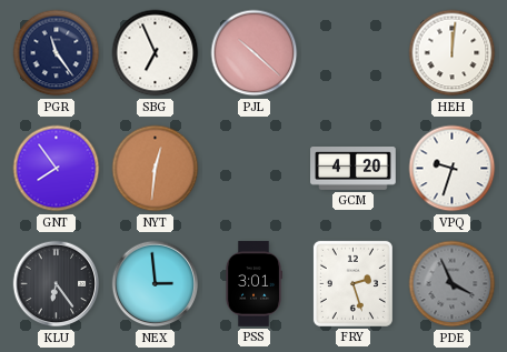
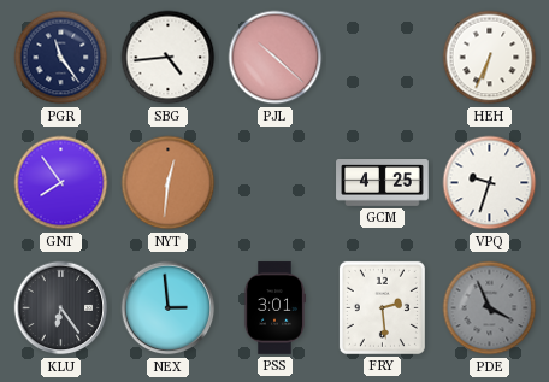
SBG: 6:56 -> 4:44 (169, 58)
HEH: 12:01 -> 6:34 (490, 58)
GCM: 4:20 -> 4:25 (383, 183)
FRY: 2:27 -> 2:29 (382, 307)
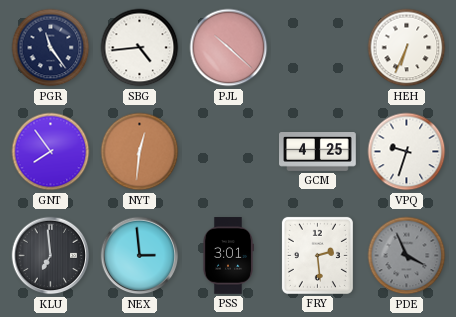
KLU: 6:24 -> 6:59 (51, 256)
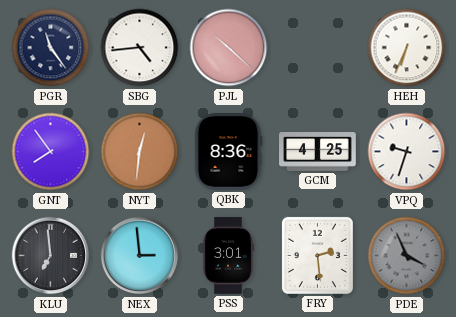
QBK: none -> 8:36 (228, 152)
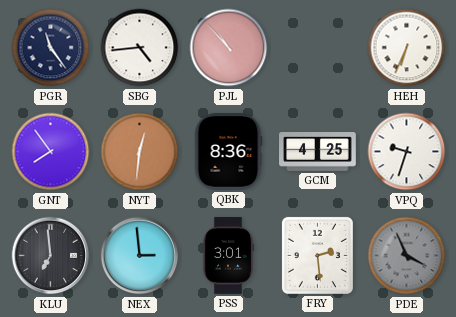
PJL: 10:22 -> 10:53 (229, 48)
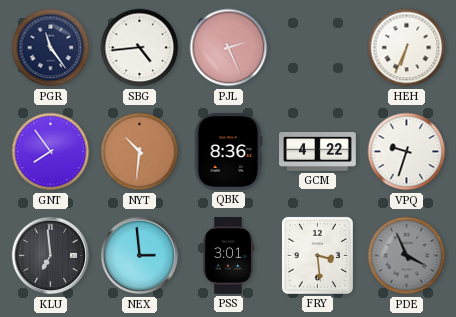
PJL: 10:53 -> 2:26 (229, 48)
NYT: 12:31 -> 10:31 (140, 152)
GCM: 4:25 -> 4:22 (318, 152)
FRY: 2:29 -> 3:29 (317, 255)
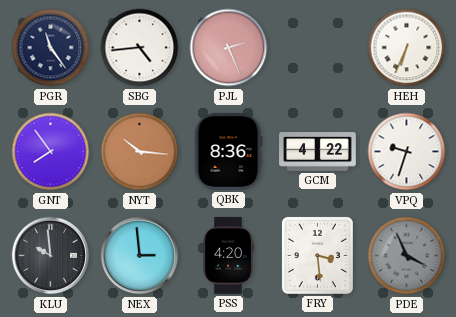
NYT: 10:31 -> 10:16 (140, 152)
KLU: 6:59 -> 9:59 (51, 256)
PSS: 3:01 -> 4:20 (227, 256)
